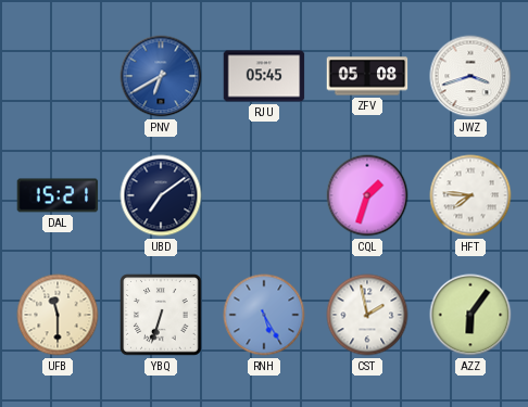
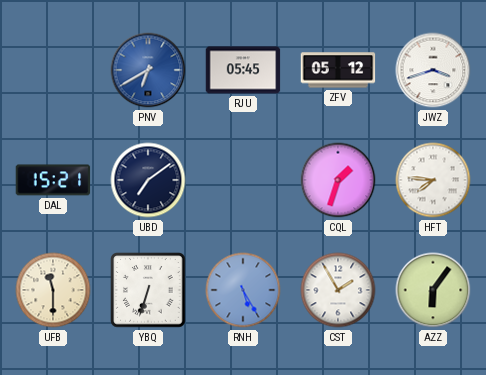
ZFV: 05:08 -> 05:12 (338, 70)
CST: 1:58 -> 1:55 (338, 290)
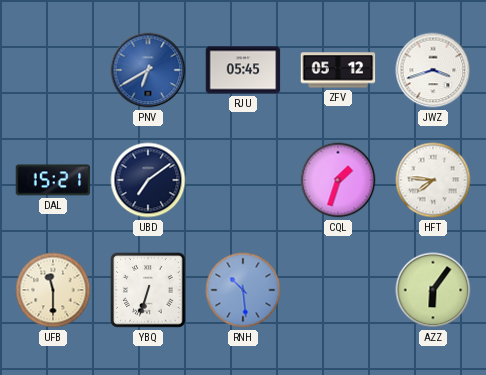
RNH: 5:25 -> 10:29 (243, 290)
CST: 1:55 -> none (338, 290)
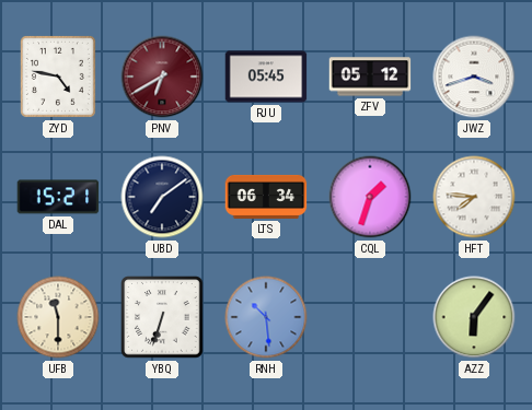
ZYD: none -> 4:47 (58, 77)
PNV dial: blue -> burgundy (162, 77)
LTS: none -> 06:34 (266, 197)
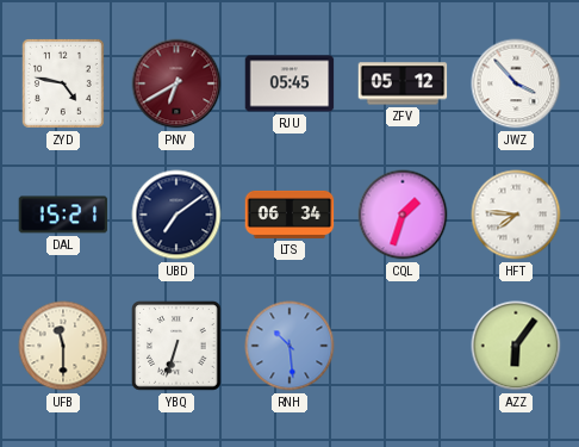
JWZ: 3:42 -> 3:53 (516, 83)
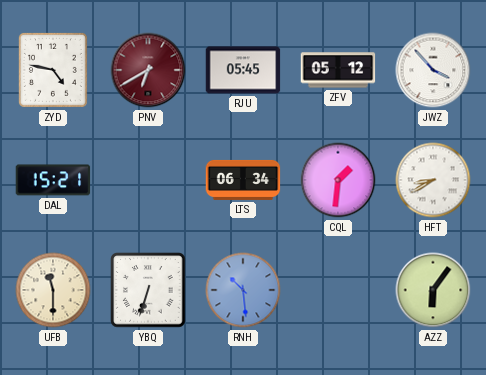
UBD: 7:09 -> none (176, 215)
CQL: 1:33 -> 1:31 (338, 180)
HFT: 7:46 -> 8:40 (433, 180)
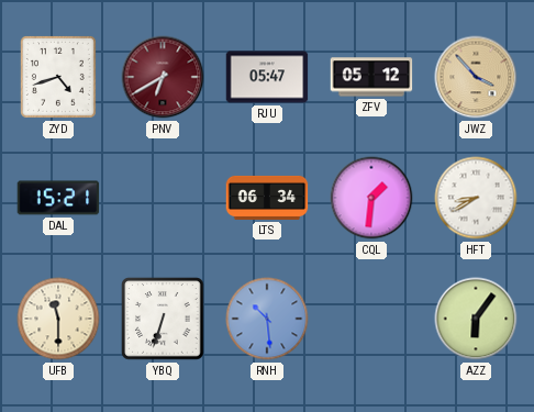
ZYD: 4:47 -> 4:42 (58, 77)
RJU: 05:45 -> 05:47 (267, 77)
JWZ dial: white -> champagne (476, 77)
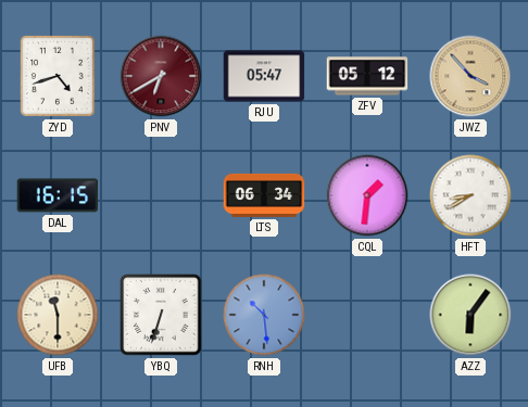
DAL: 15:21 -> 16:15 (58, 195)
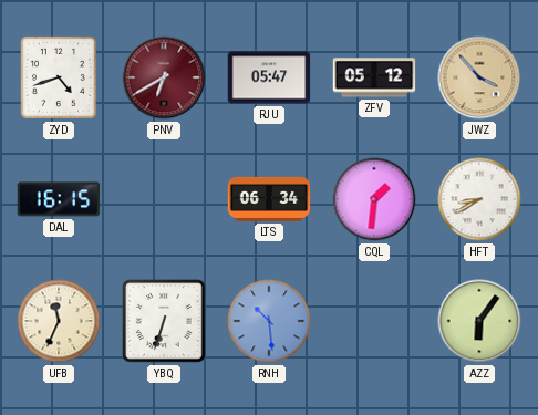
UFB: 11:30 -> 11:34 (59, 321)
